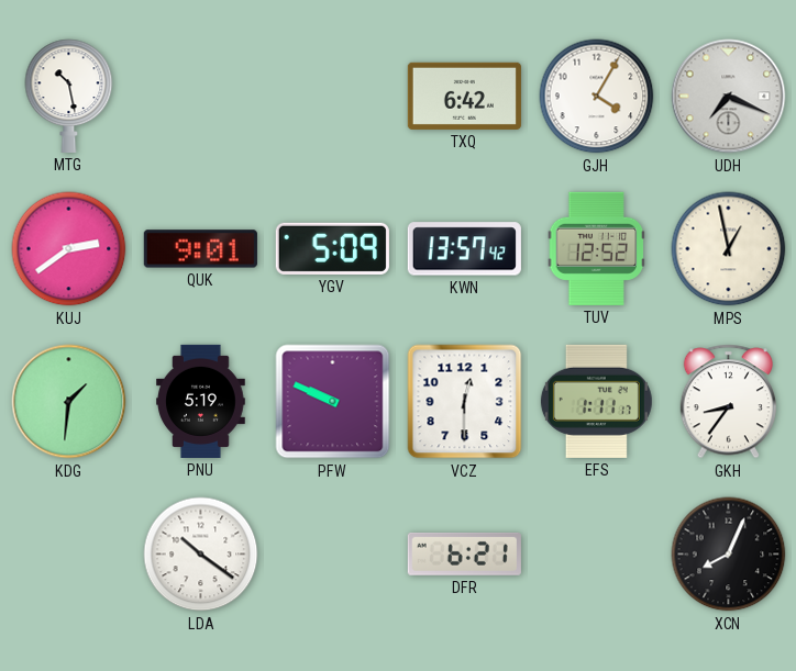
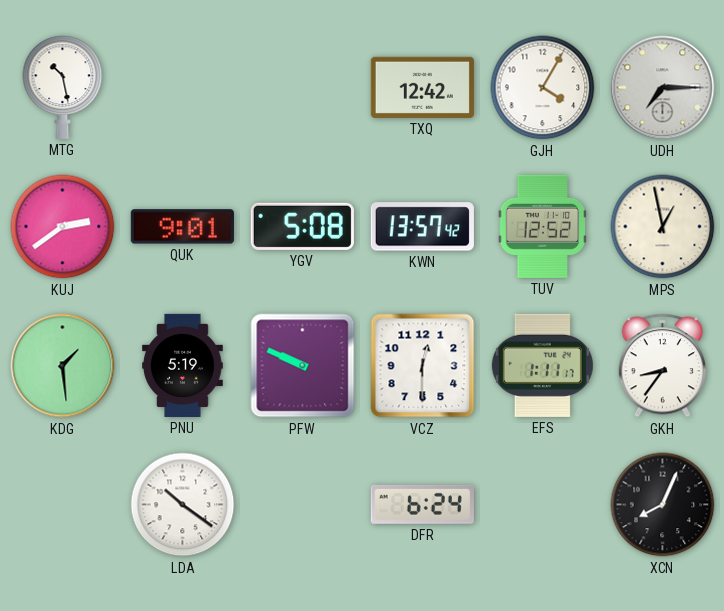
TXQ: 6:42 -> 12:42 (422, 87)
UDH: 7:19 -> 7:15 (663, 88)
YGV: 5:09 -> 5:08 (302, 226)
KDG: 1:31 -> 1:29 (63, 366)
DFR: 6:21 -> 6:24 (422, 504)
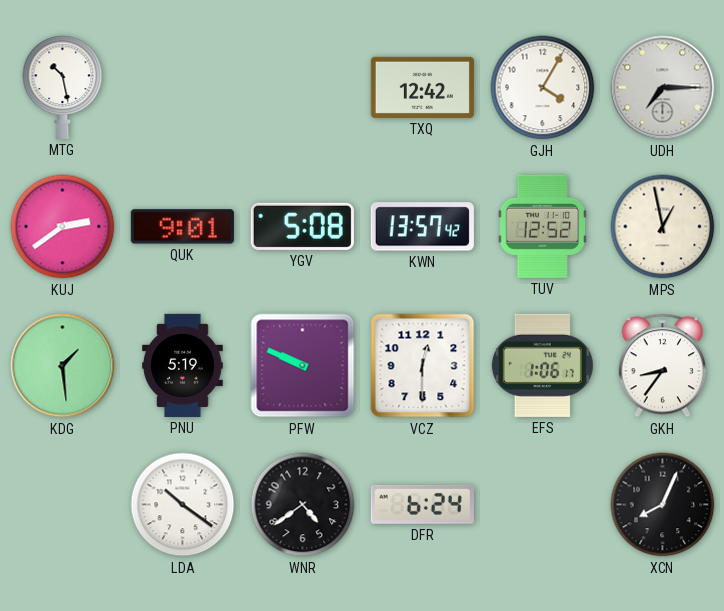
EFS: 1:11 -> 1:06 (542, 365)
WNR: none -> 4:39 (303, 505)
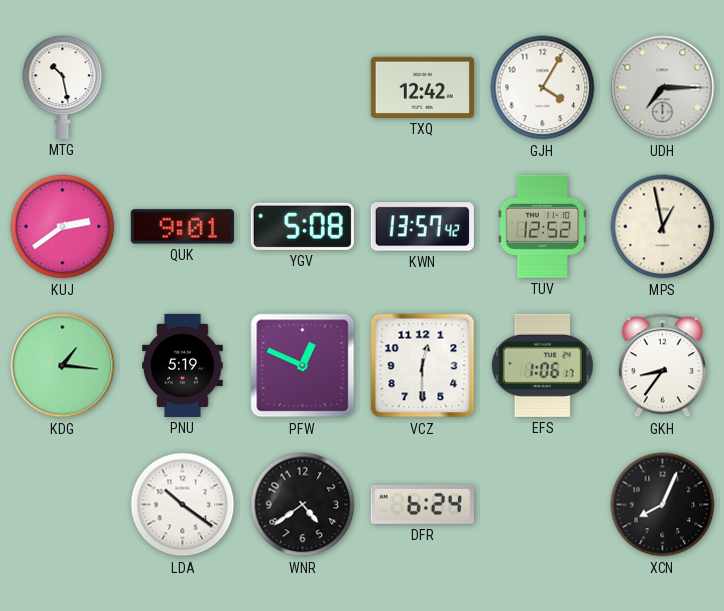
KDG: 1:29 -> 1:16 (63, 366)
PFW: 9:49 -> 12:49 (303, 366)
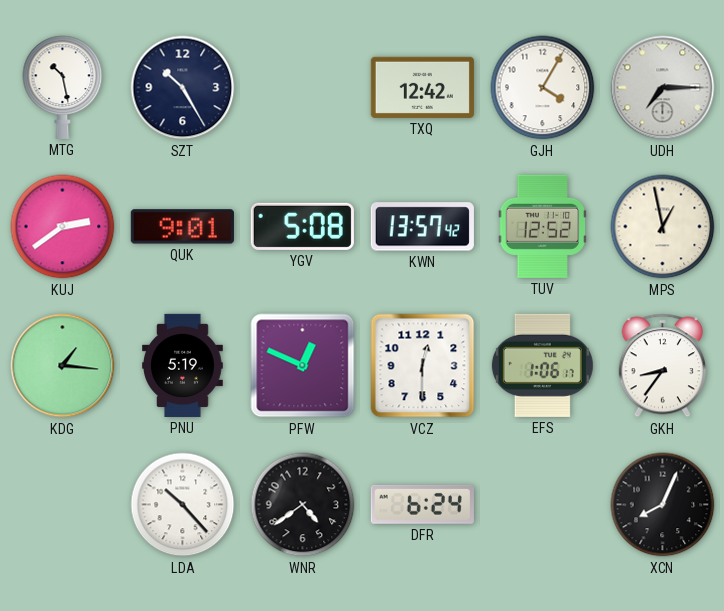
SZT: none -> 10:25 (183, 88)
LDA: 10:21 -> 10:23 (183, 505)
